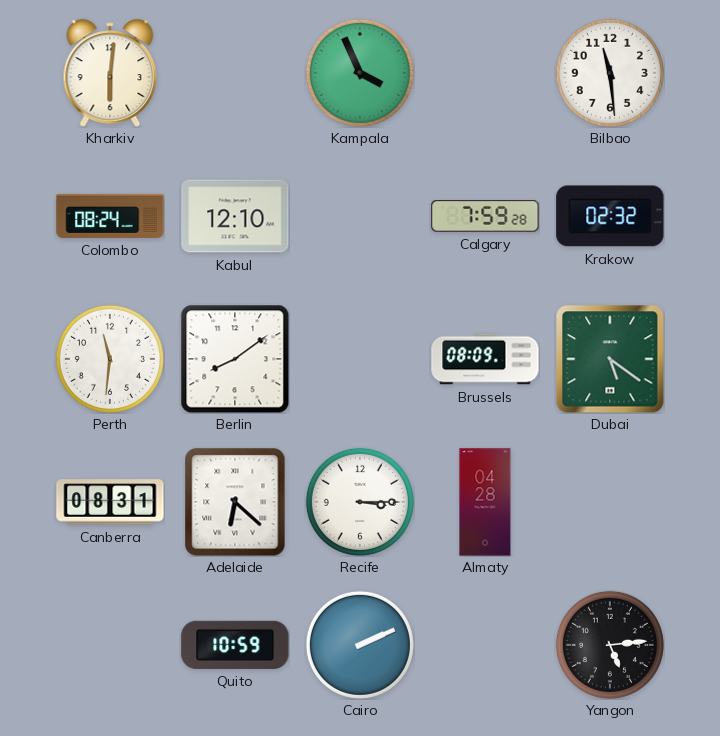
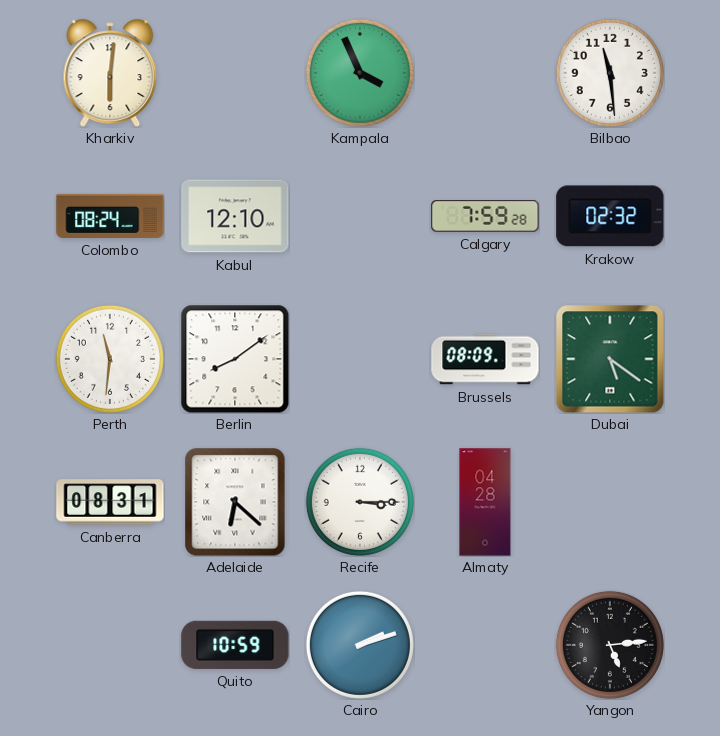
Cairo: 2:11 -> 2:12 (360, 645)
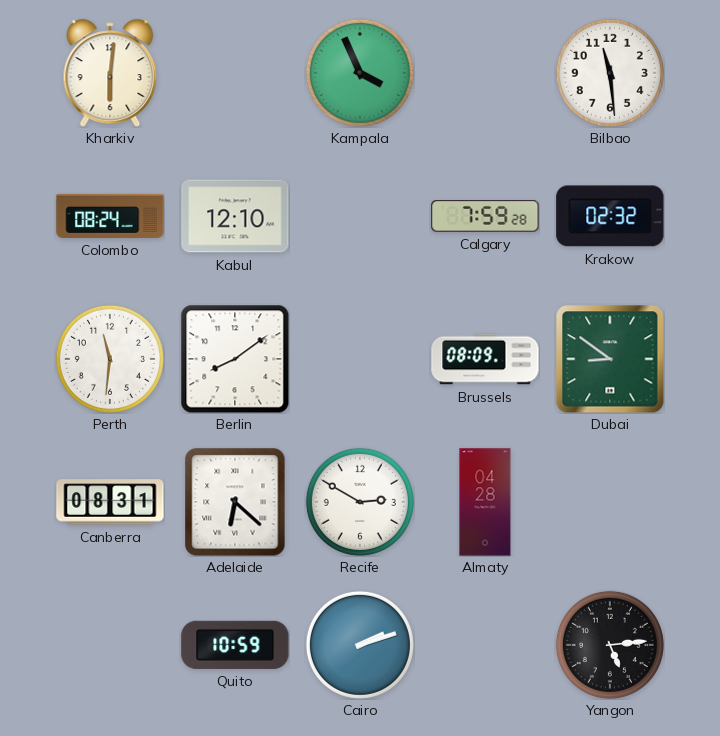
Dubai: 5:21 -> 8:51 (610, 359)
Recife: 3:15 -> 2:50 (360, 502)
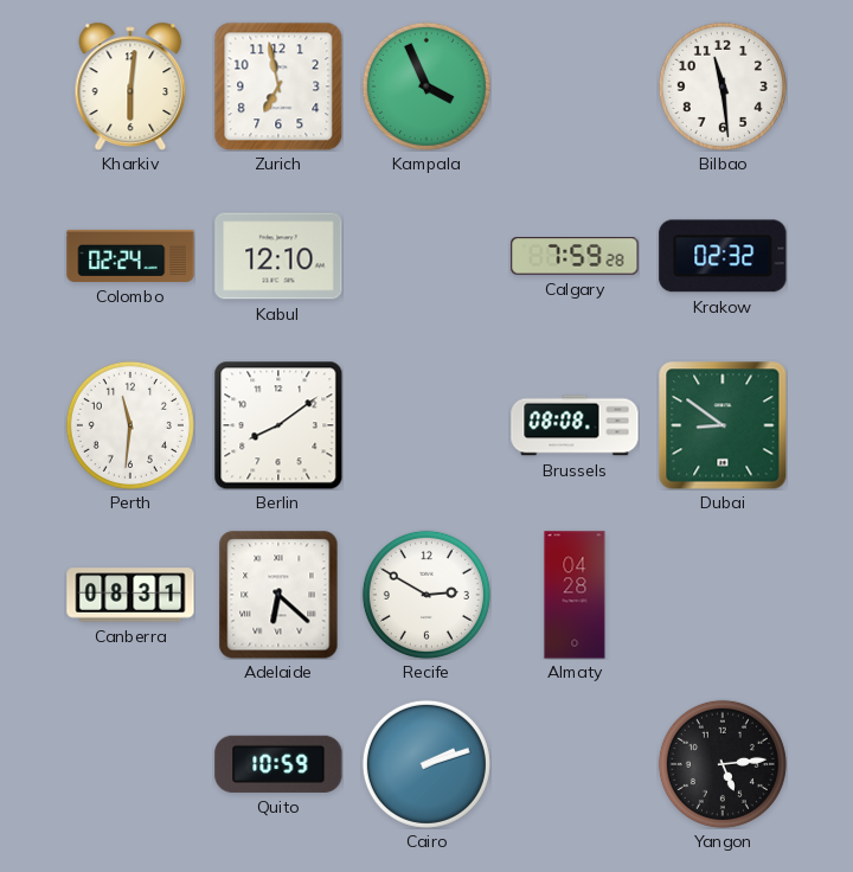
Zurich: none -> 6:58 (278, 86)
Colombo: 08:24 -> 02:24 (130, 256)
Brussels: 08:09 -> 08:08 (575, 425)
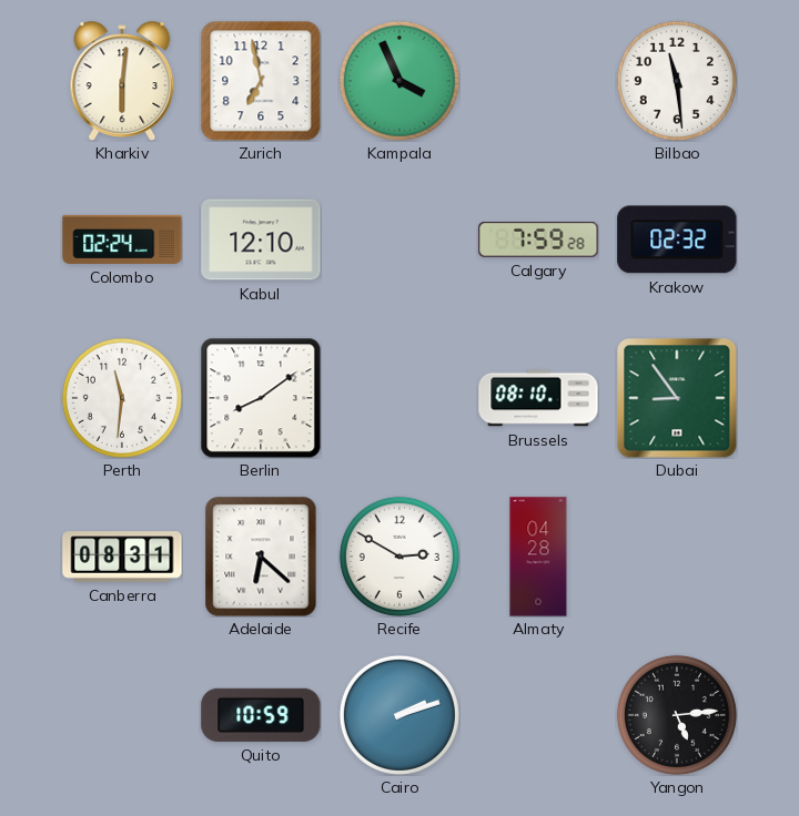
Brussels: 08:08 -> 08:10 (538, 398)
Dubai: 8:51 -> 8:54 (677, 398)
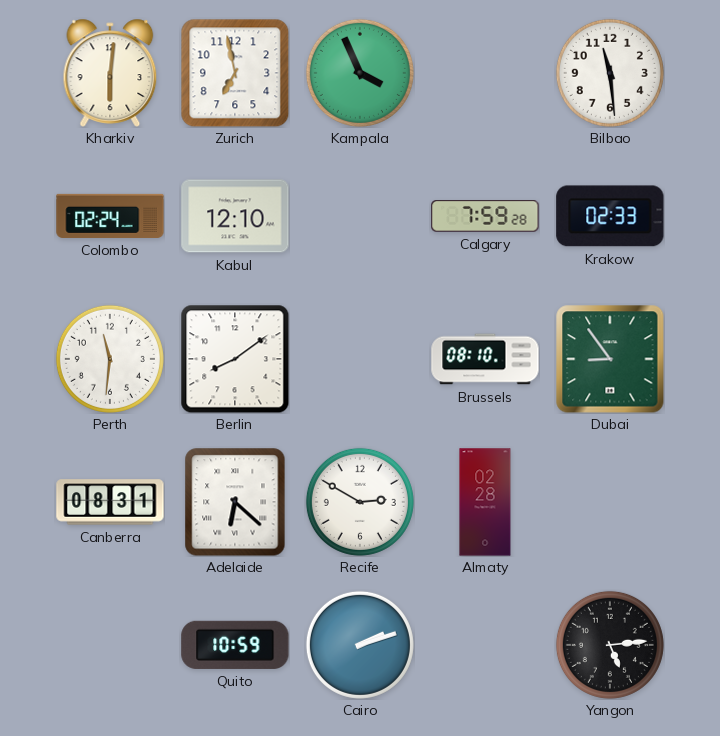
Krakow: 02:32 -> 02:33 (610, 216)
Almaty: 04:28 -> 02:28 (485, 502)
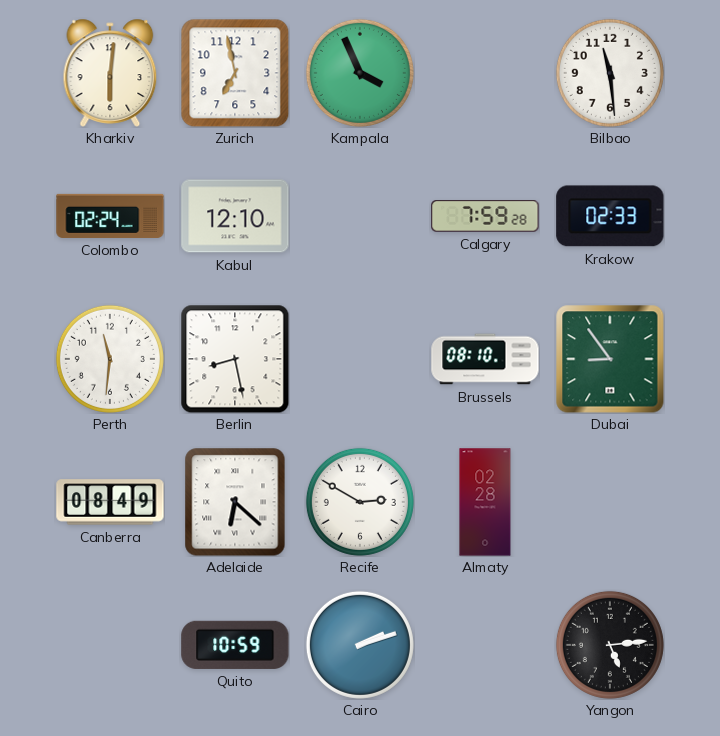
Berlin: 8:09 -> 8:28 (235, 359)
Canberra: 08:31 -> 08:49 (110, 502)
